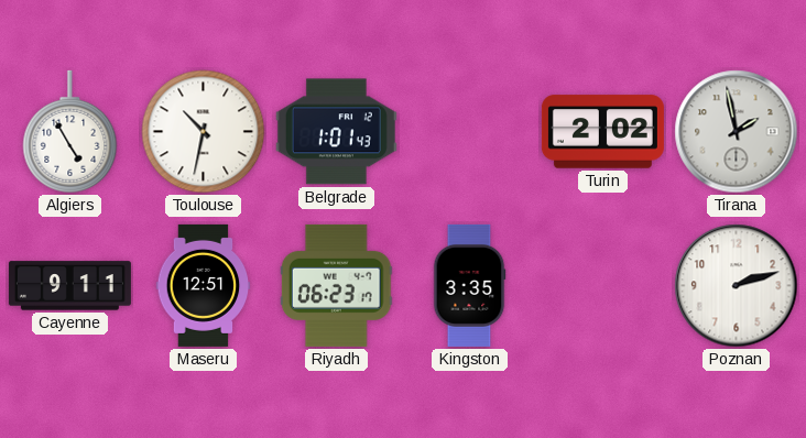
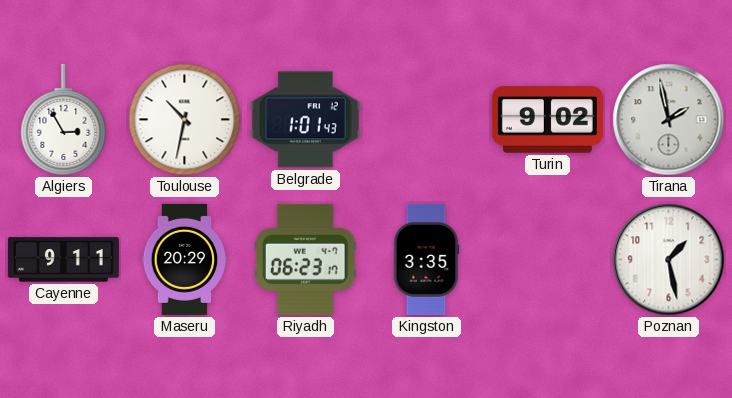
Algiers: 4:55 -> 2:55 (64, 120)
Turin: 2:02 -> 9:02 (547, 120)
Maseru: 12:51 -> 20:29 (185, 259)
Poznan: 2:12 -> 1:28 (669, 260)
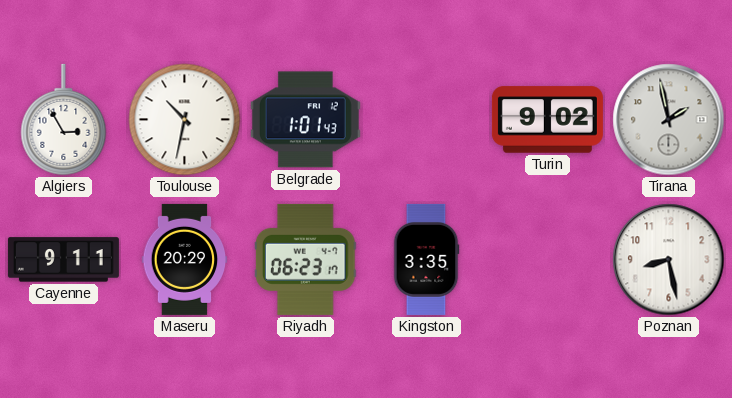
Poznan: 1:28 -> 8:28 (669, 260)
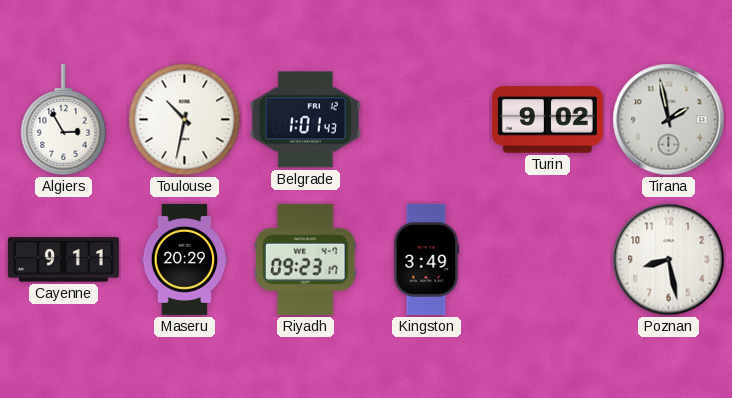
Riyadh: 06:23 -> 09:23 (305, 259)
Kingston: 3:35 -> 3:49 (426, 259)
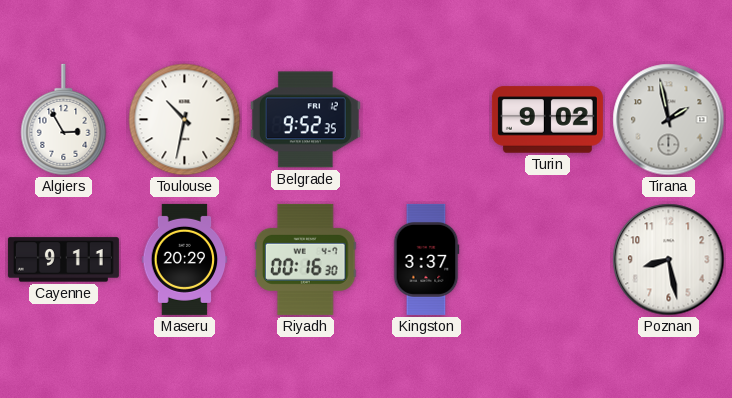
Belgrade: 1:01 -> 9:52 (305, 120)
Riyadh: 09:23 -> 00:16 (305, 259)
Kingston: 3:49 -> 3:37 (426, 259)
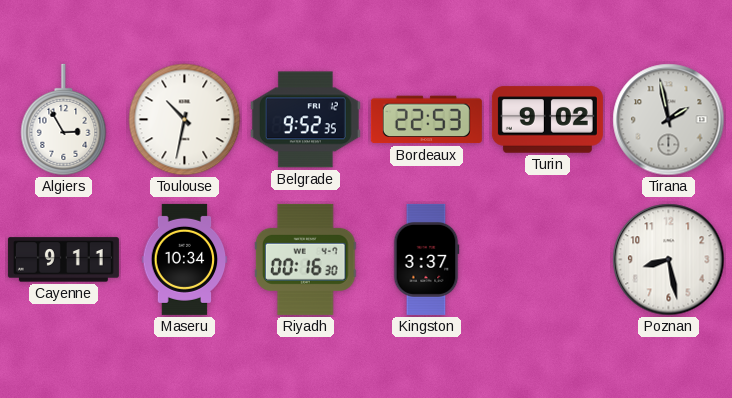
Bordeaux: none -> 22:53 (426, 120)
Maseru: 20:29 -> 10:34 (185, 259)
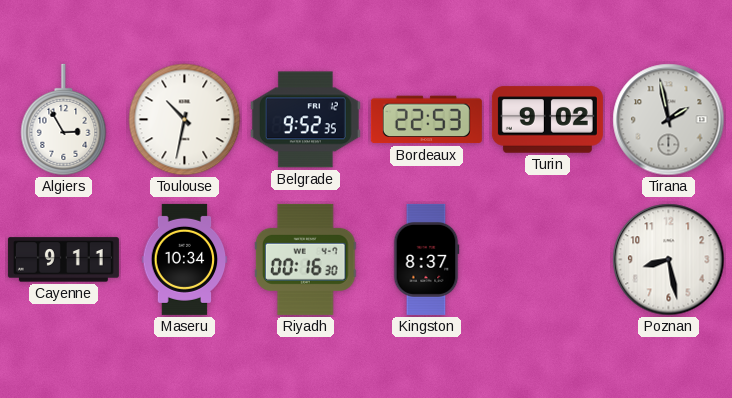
Kingston: 3:37 -> 8:37 (426, 259)
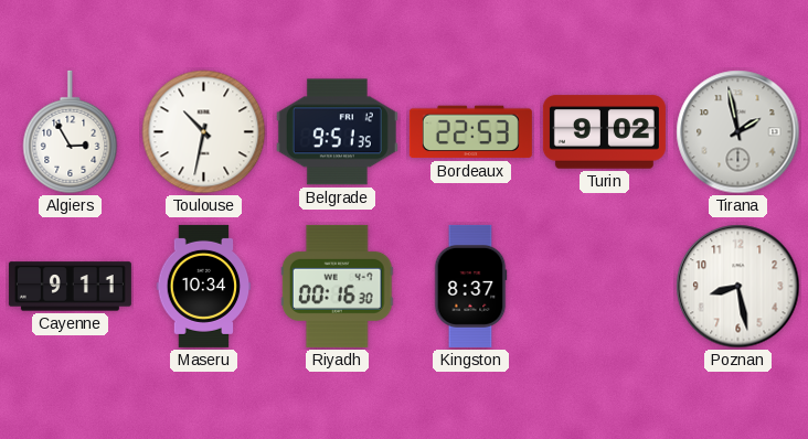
Belgrade: 9:52 -> 9:51 (337, 132)
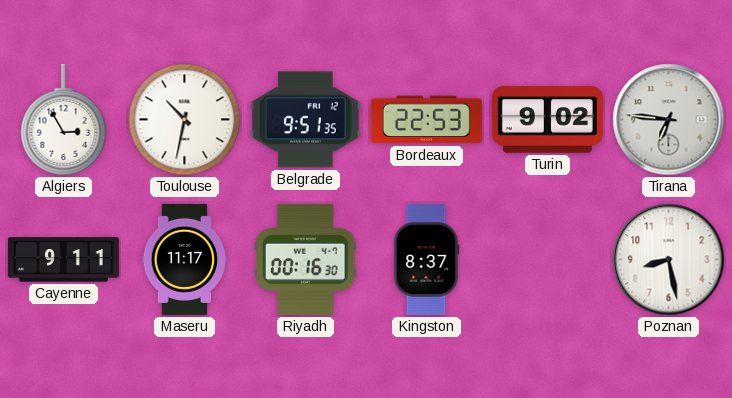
Tirana: 1:58 -> 6:46 (669, 120)
Maseru: 10:34 -> 11:17 (185, 259)
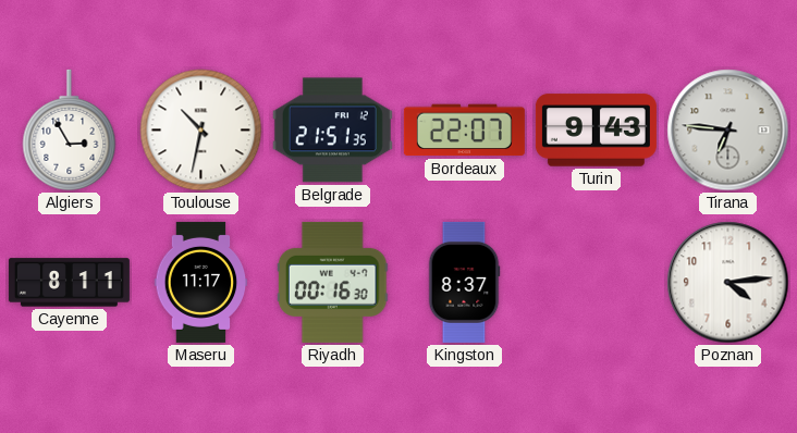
Belgrade: 9:51 -> 21:51 (332, 131)
Bordeaux: 22:53 -> 22:07 (464, 131)
Turin: 9:02 -> 9:43 (596, 131)
Cayenne: 9:11 -> 8:11 (69, 283)
Poznan: 8:28 -> 4:14 (728, 283)
